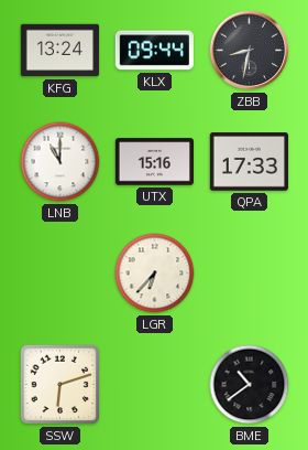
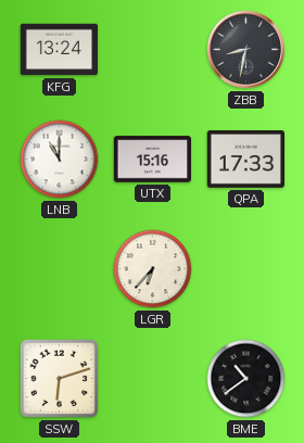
KLX: 09:44 -> none (154, 51)
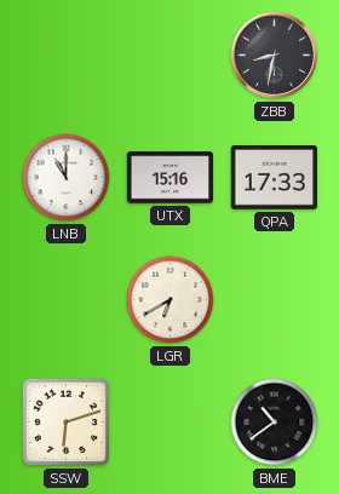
KFG: 13:24 -> none (59, 50)
LGR: 6:37 -> 6:40 (171, 300)
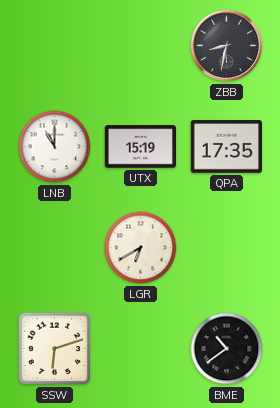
UTX: 15:16 -> 15:19 (140, 147)
QPA: 17:33 -> 17:35 (226, 147)
